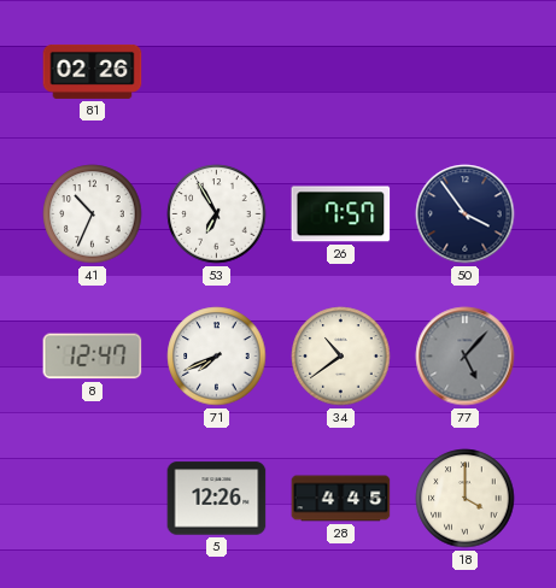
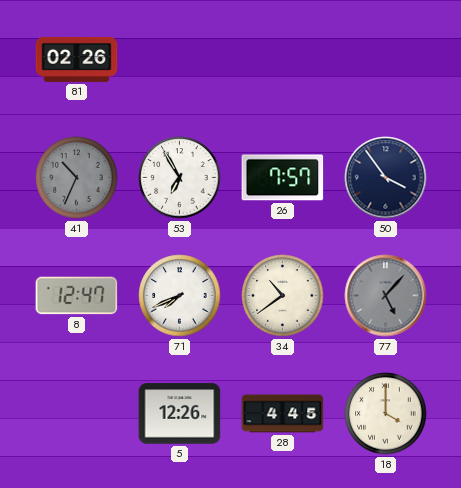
41 dial: white -> grey (77, 178)
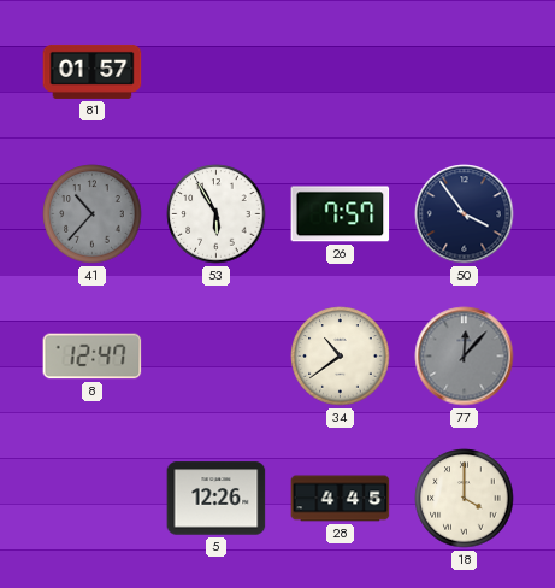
81: 02:26 -> 01:57 (93, 71)
41: 10:34 -> 10:37 (93, 214)
53: 6:55 -> 5:55 (217, 214)
71: 7:41 -> none (180, 296)
77: 5:07 -> 12:07 (465, 357)
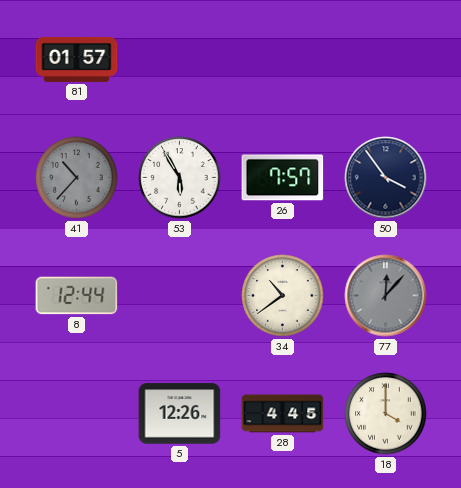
8: 12:47 -> 12:44 (77, 296)
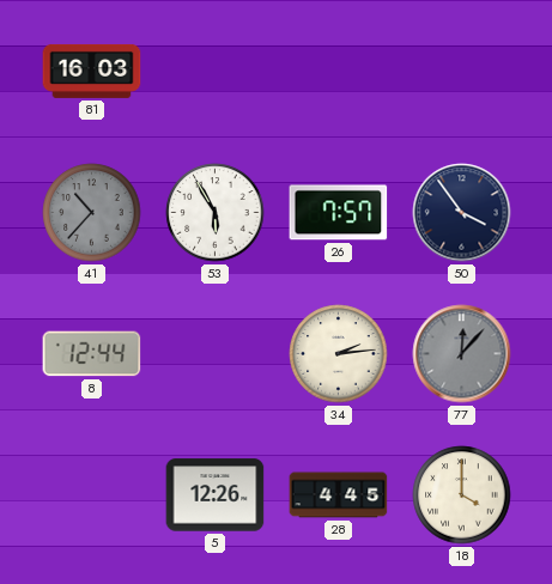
81: 01:57 -> 16:03 (92, 71)
34: 10:39 -> 2:14 (339, 354)
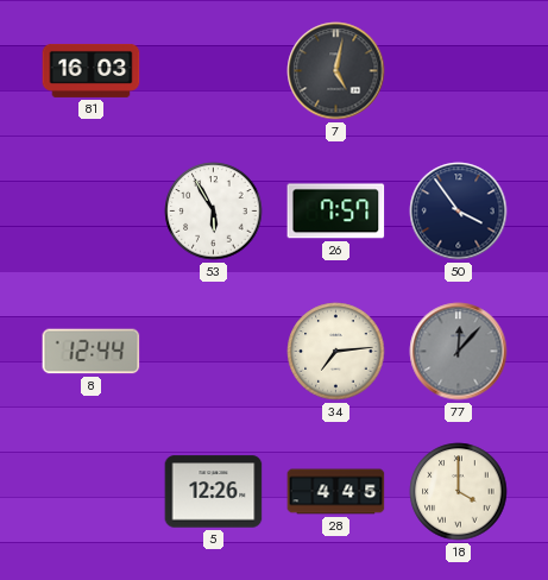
7: none -> 5:02 (336, 71)
41: 10:37 -> none (92, 213)
34: 2:14 -> 7:14 (336, 352)
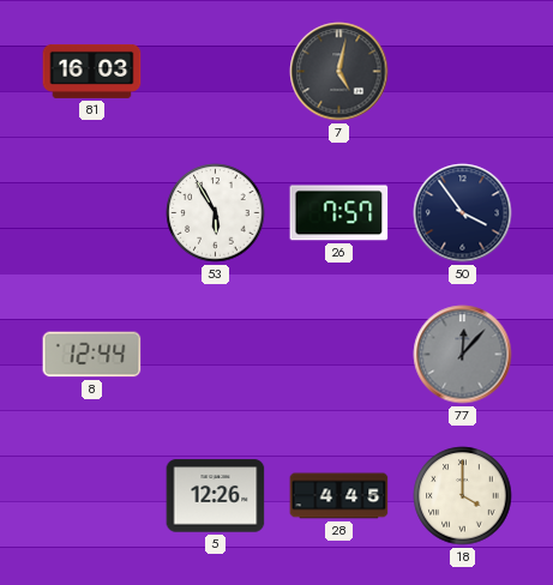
34: 7:14 -> none (336, 352)
